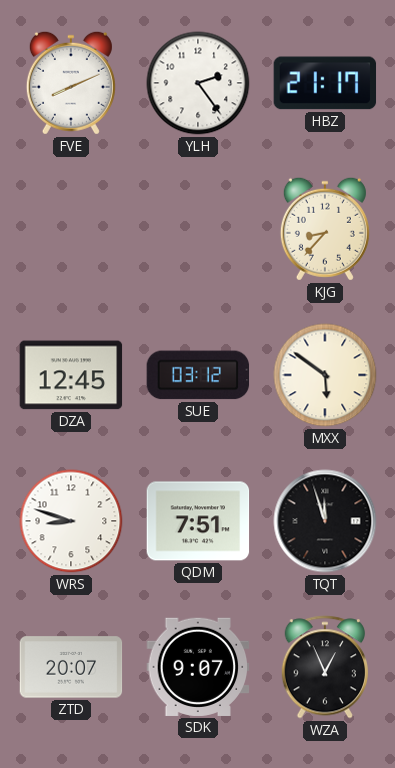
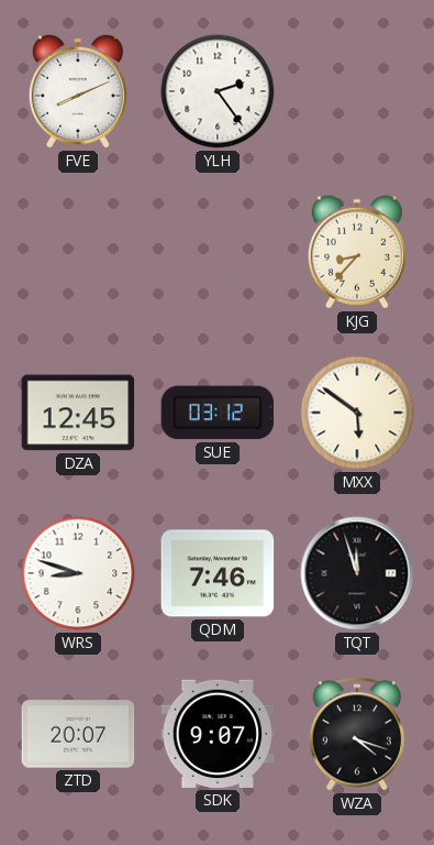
HBZ: 21:17 -> none (325, 83)
QDM: 7:51 -> 7:46 (218, 573)
WZA: 12:56 -> 4:18 (356, 734)
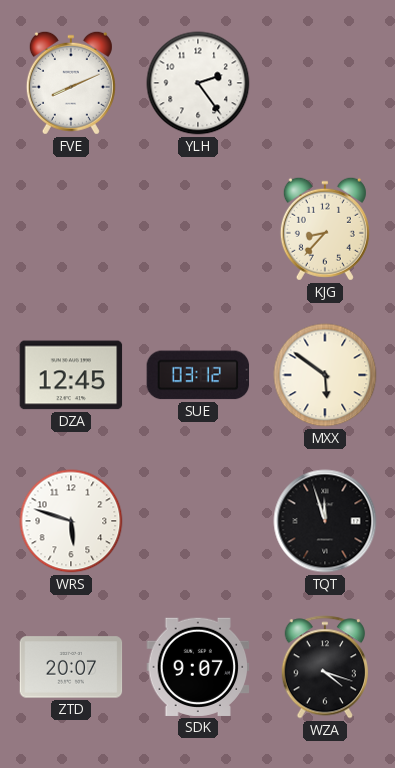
WRS: 8:48 -> 5:48 (71, 521)
QDM: 7:46 -> none (218, 573)
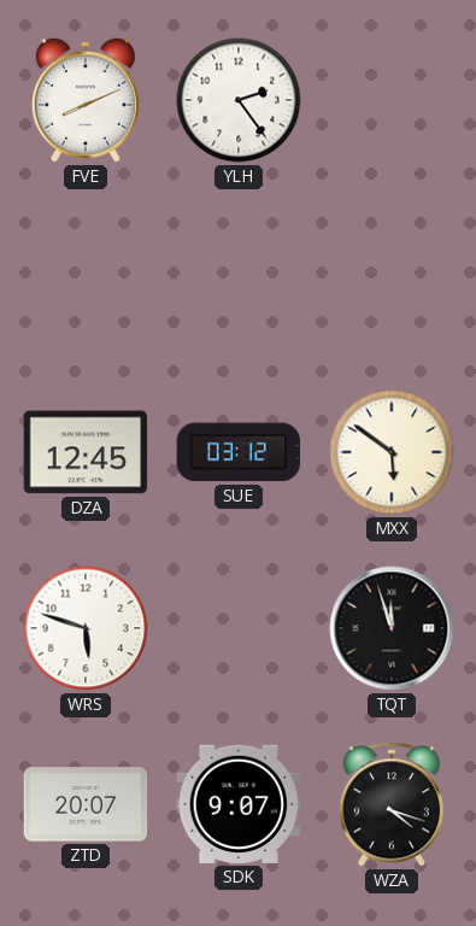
KJG: 8:37 -> none (325, 229)
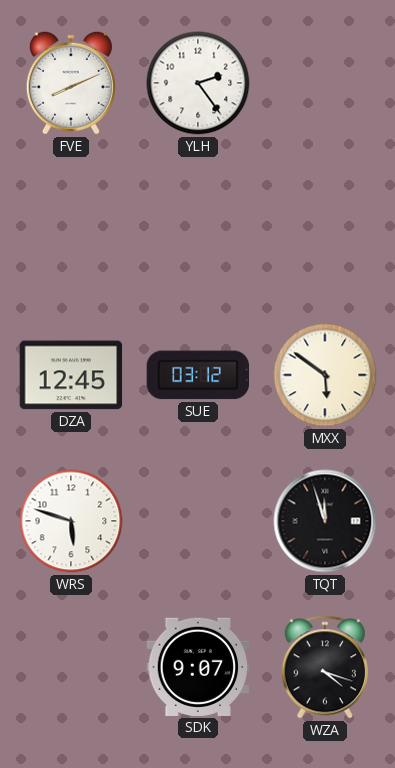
ZTD: 20:07 -> none (86, 804)
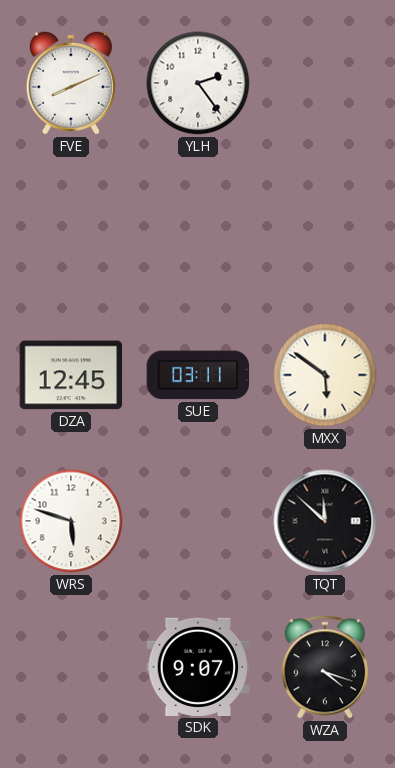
SUE: 03:12 -> 03:11 (198, 375)
TQT: 11:57 -> 11:52 (325, 521)
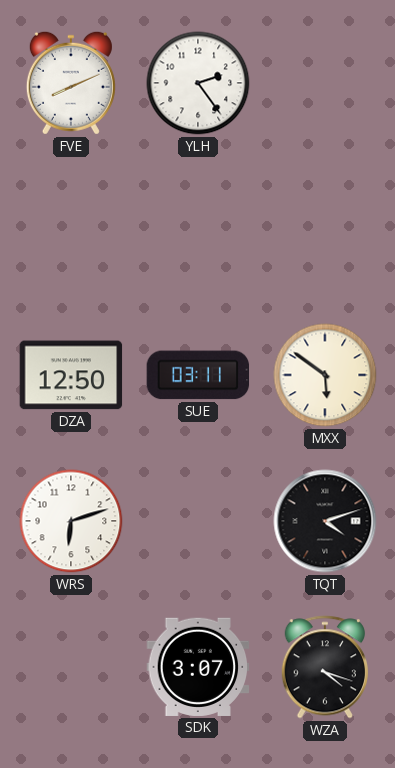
DZA: 12:45 -> 12:50 (71, 375)
WRS: 5:48 -> 6:12 (71, 521)
TQT: 11:52 -> 4:12 (325, 521)
SDK: 9:07 -> 3:07 (198, 667)
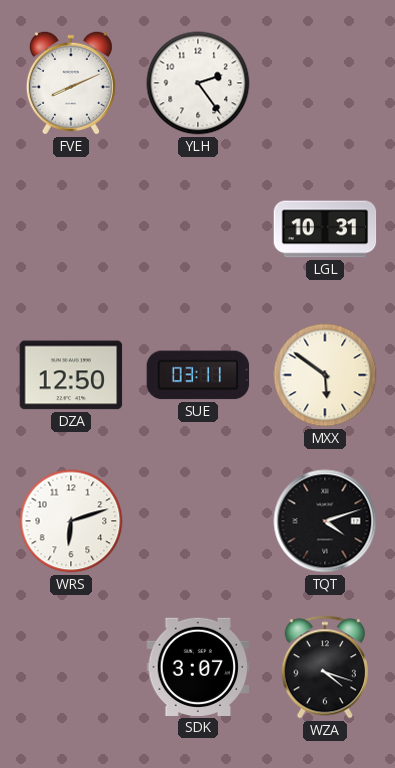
LGL: none -> 10:31 (325, 229)
